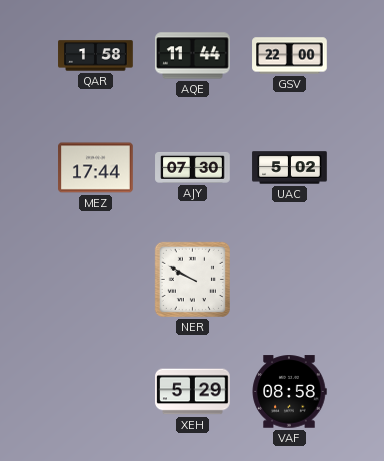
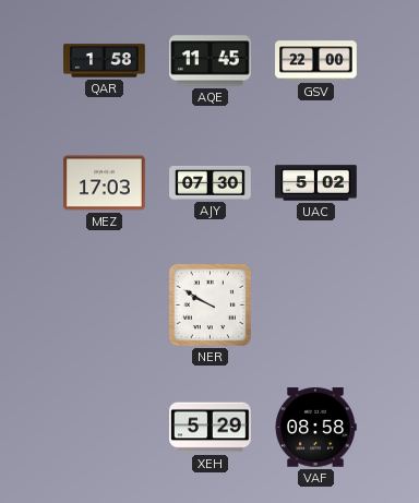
AQE: 11:44 -> 11:45 (211, 61)
MEZ: 17:44 -> 17:03 (105, 183)
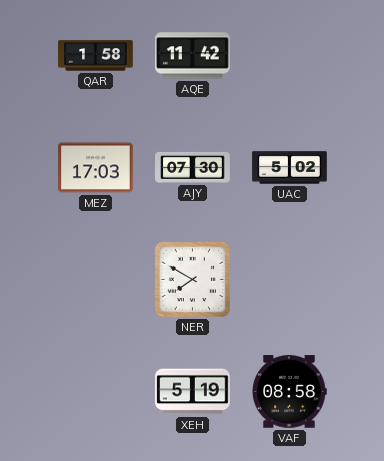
AQE: 11:45 -> 11:42 (193, 56)
GSV: 22:00 -> none (316, 61)
NER: 9:50 -> 7:50 (192, 279)
XEH: 5:29 -> 5:19 (193, 392)
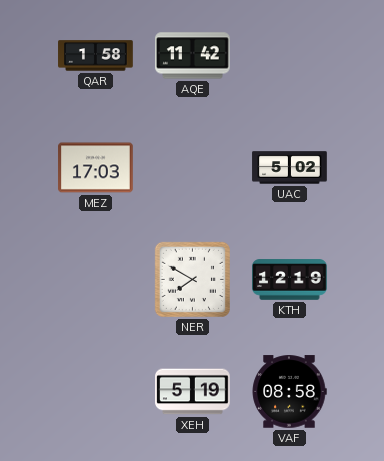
AJY: 07:30 -> none (193, 167)
KTH: none -> 12:19 (290, 280)
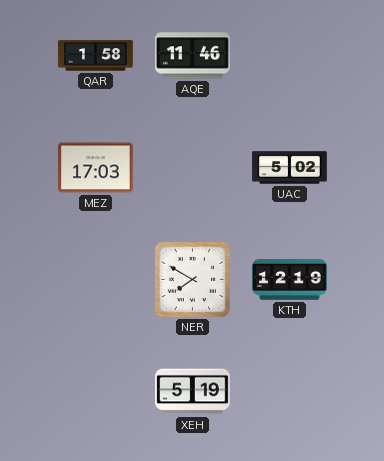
AQE: 11:42 -> 11:46 (193, 56)
VAF: 08:58 -> none (289, 392)
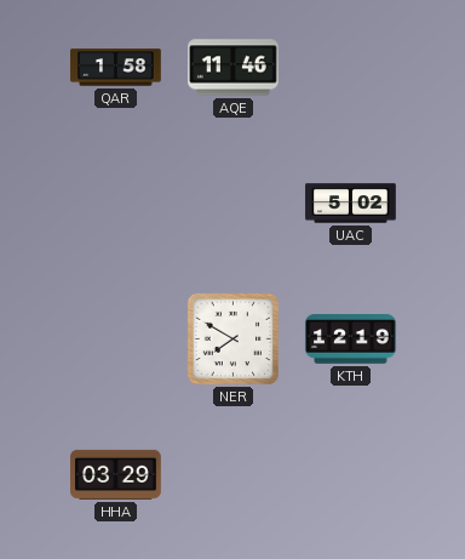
MEZ: 17:03 -> none (96, 168)
HHA: none -> 03:29 (116, 474)
XEH: 5:19 -> none (193, 392)
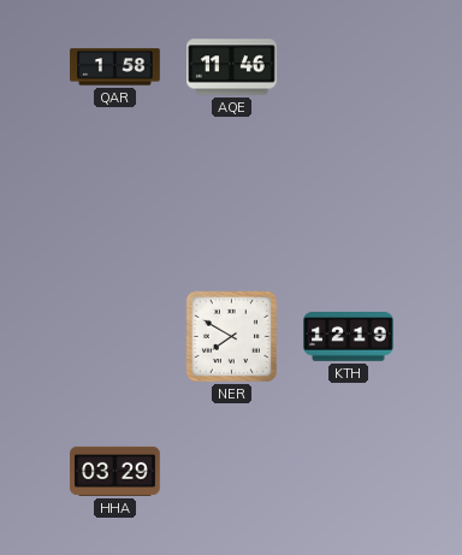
UAC: 5:02 -> none (351, 204)
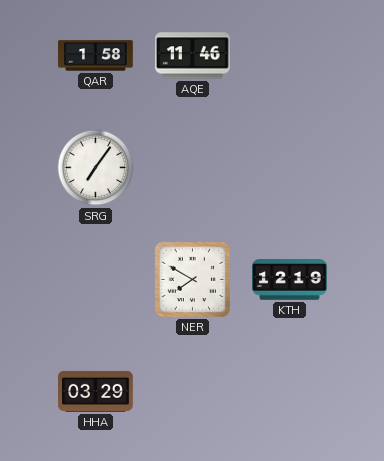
SRG: none -> 7:06 (96, 168)
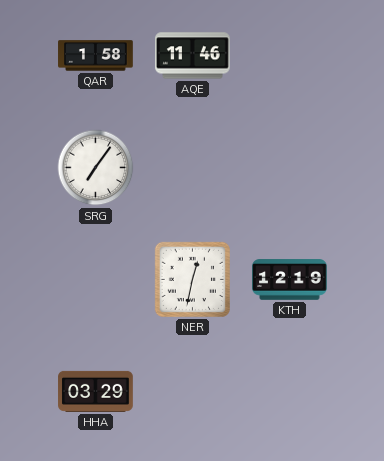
NER: 7:50 -> 12:32 (192, 279)
